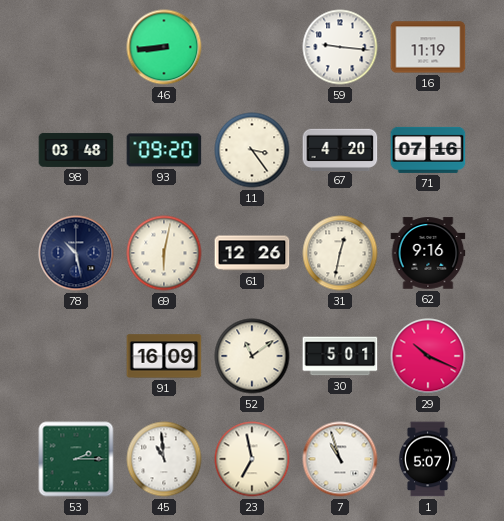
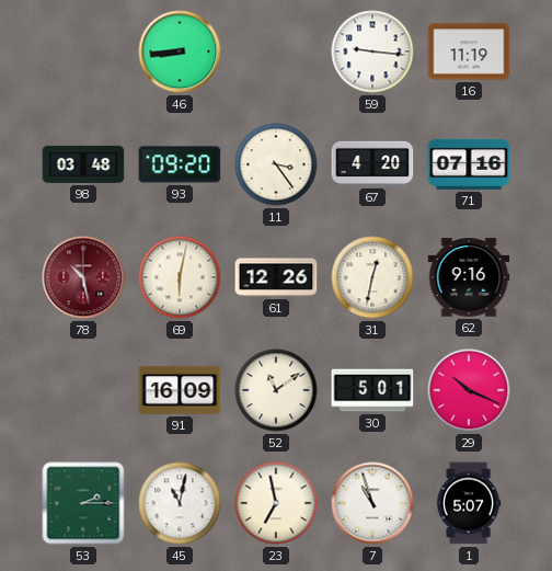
78 dial: navy -> burgundy (83, 277)
45: 10:59 -> 11:02 (180, 503)
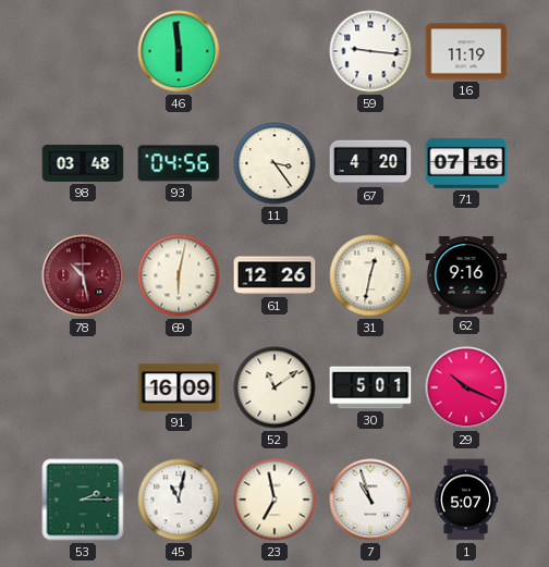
46: 8:44 -> 5:59 (179, 51)
93: 09:20 -> 04:56 (179, 163)
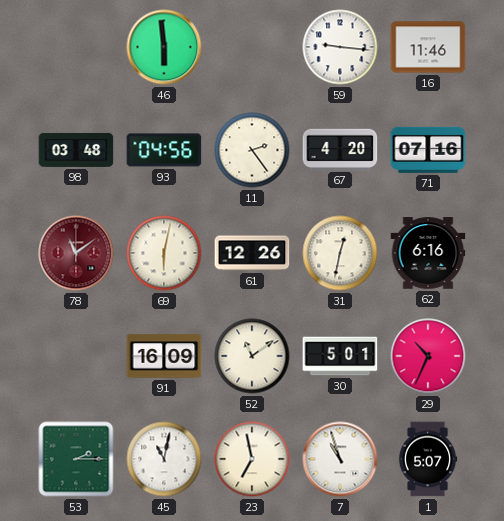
16: 11:19 -> 11:46 (428, 47)
11: 3:24 -> 2:24 (252, 150)
78: 10:28 -> 11:09 (76, 253)
62: 9:16 -> 6:16 (428, 253)
29: 10:19 -> 10:34 (428, 356)
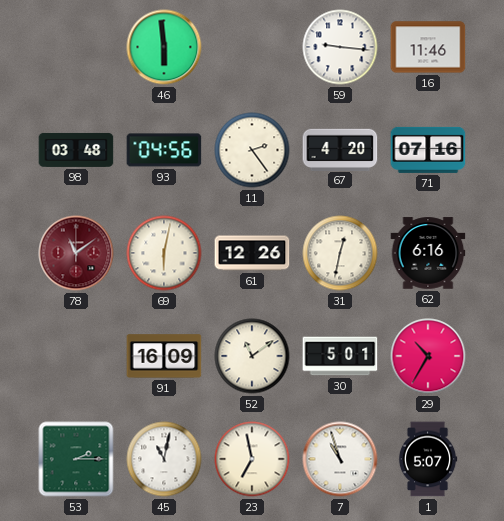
29: 10:34 -> 10:35 (428, 356)
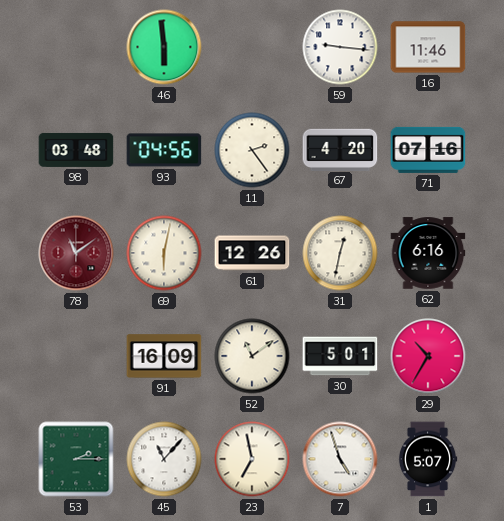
45: 11:02 -> 11:07 (164, 459)
7: 10:57 -> 4:57 (340, 459)
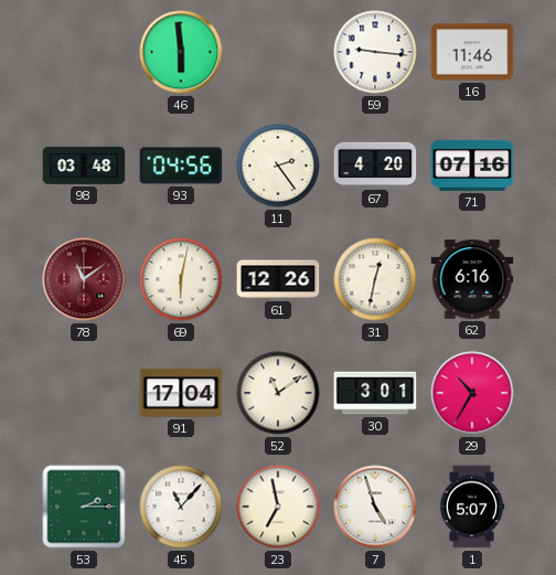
91: 16:09 -> 17:04 (181, 393)
30: 5:01 -> 3:01 (375, 393)
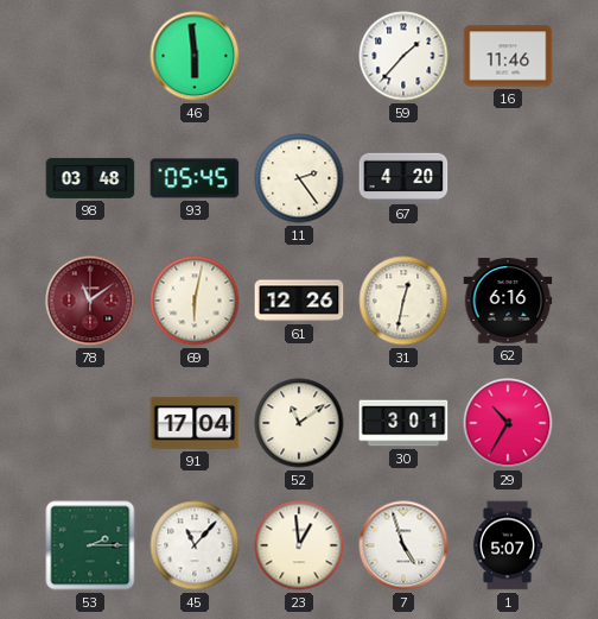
59: 9:16 -> 1:37 (403, 56)
93: 04:56 -> 05:45 (195, 178)
71: 07:16 -> none (472, 166)
23: 6:58 -> 12:59 (299, 545)
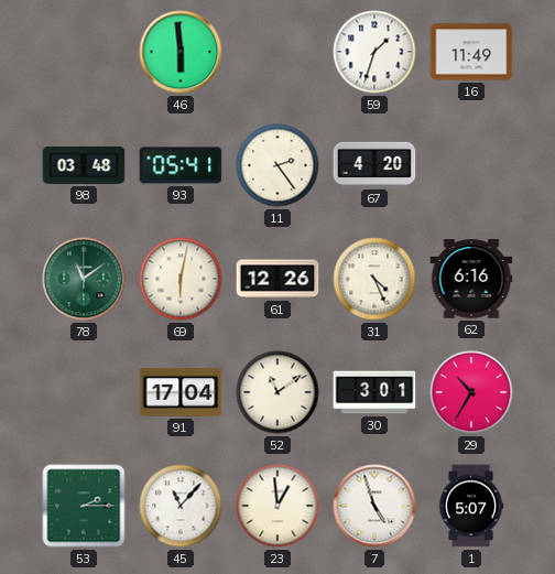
59: 1:37 -> 1:33 (374, 52)
16: 11:46 -> 11:49 (471, 52)
93: 05:45 -> 05:41 (181, 165)
78 dial: burgundy -> green (84, 279)
31: 12:32 -> 4:26 (374, 279)
